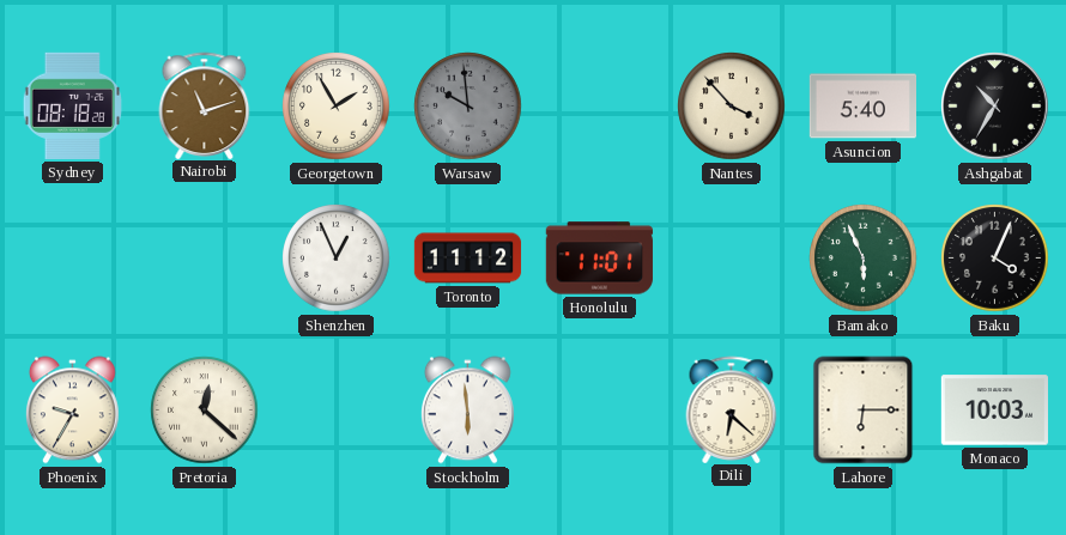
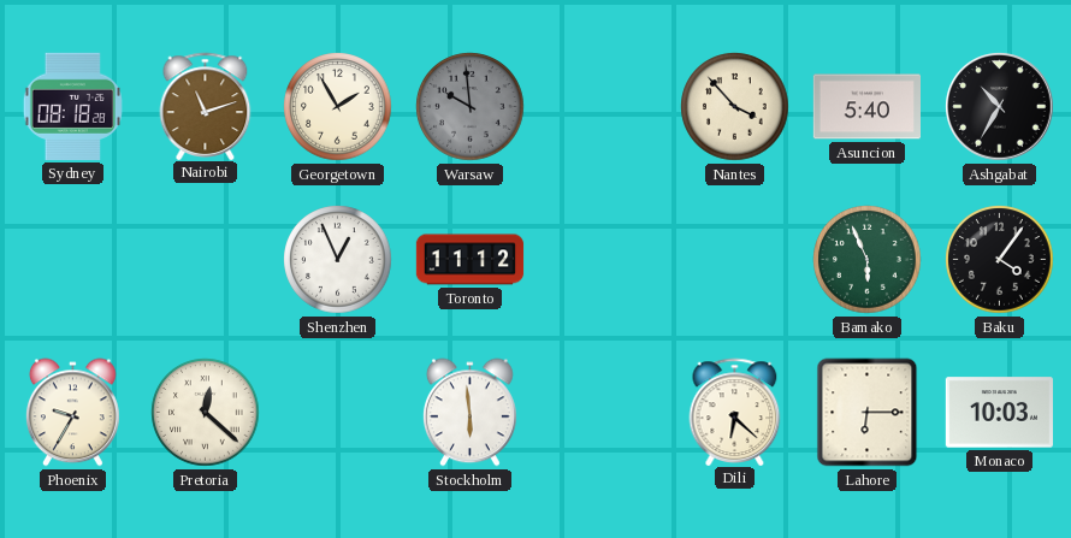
Honolulu: 11:01 -> none (599, 259)
Baku: 4:04 -> 4:06 (1000, 260)
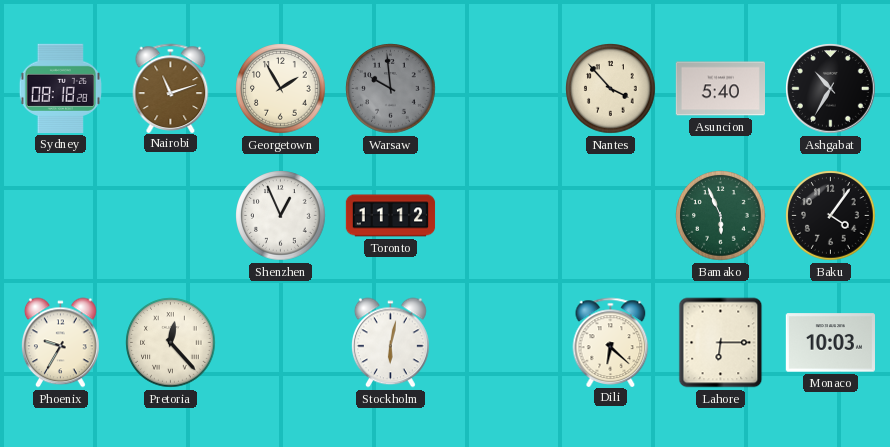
Pretoria: 12:22 -> 12:23 (171, 343)
Stockholm: 5:59 -> 6:02 (390, 343)
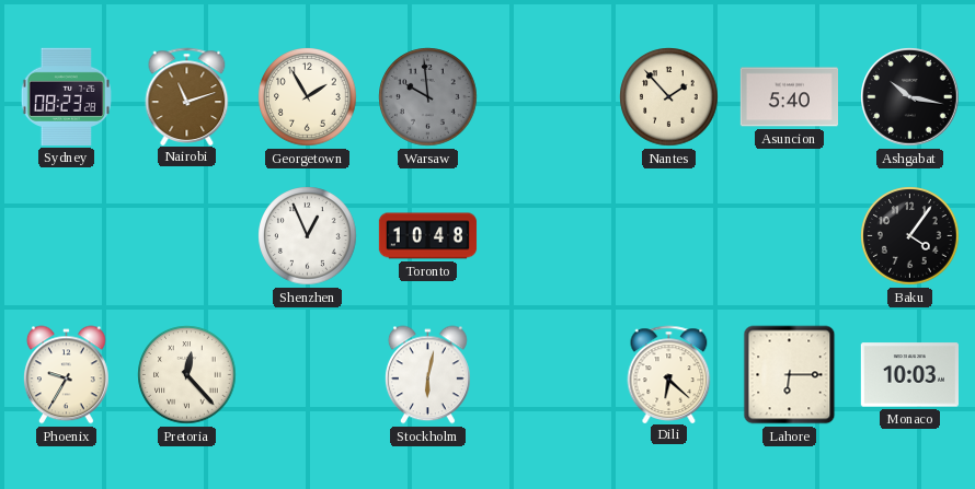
Sydney: 08:18 -> 08:23 (66, 96)
Nantes: 3:53 -> 1:53 (669, 97)
Ashgabat: 10:35 -> 10:17 (910, 97)
Toronto: 11:12 -> 10:48 (428, 236)
Bamako: 5:56 -> none (721, 216)
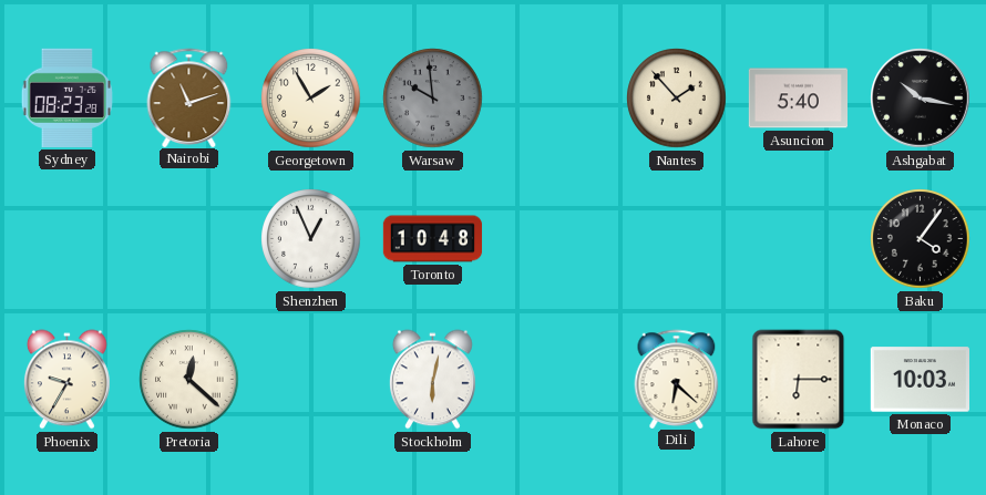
Pretoria: 12:23 -> 12:22 (189, 380)
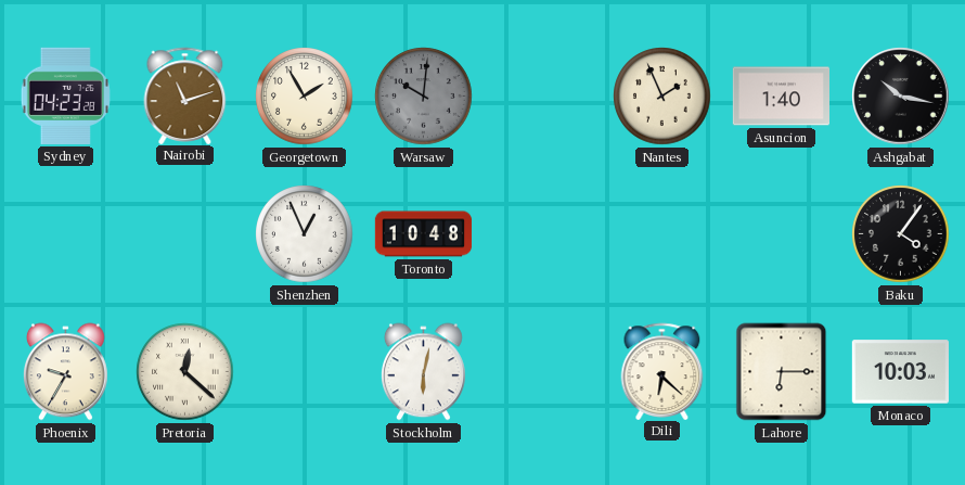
Sydney: 08:23 -> 04:23 (65, 95)
Warsaw: 9:59 -> 10:01 (424, 97)
Nantes: 1:53 -> 1:56 (662, 97)
Asuncion: 5:40 -> 1:40 (781, 97)
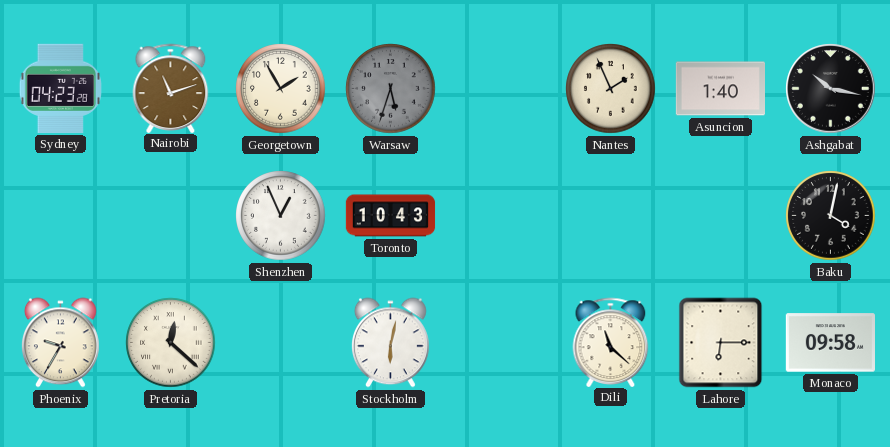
Warsaw: 10:01 -> 5:33 (391, 89)
Toronto: 10:48 -> 10:43 (391, 216)
Baku: 4:06 -> 4:02 (831, 216)
Dili: 6:22 -> 11:22 (611, 342)
Monaco: 10:03 -> 09:58 (830, 343)
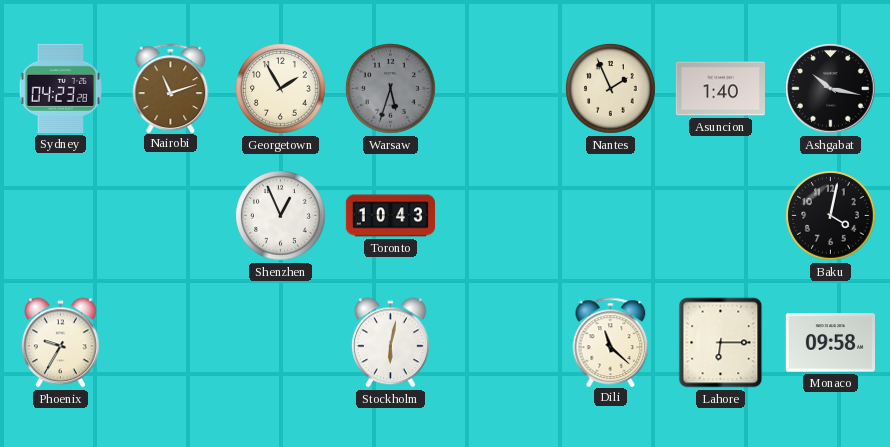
Pretoria: 12:22 -> none (171, 343)
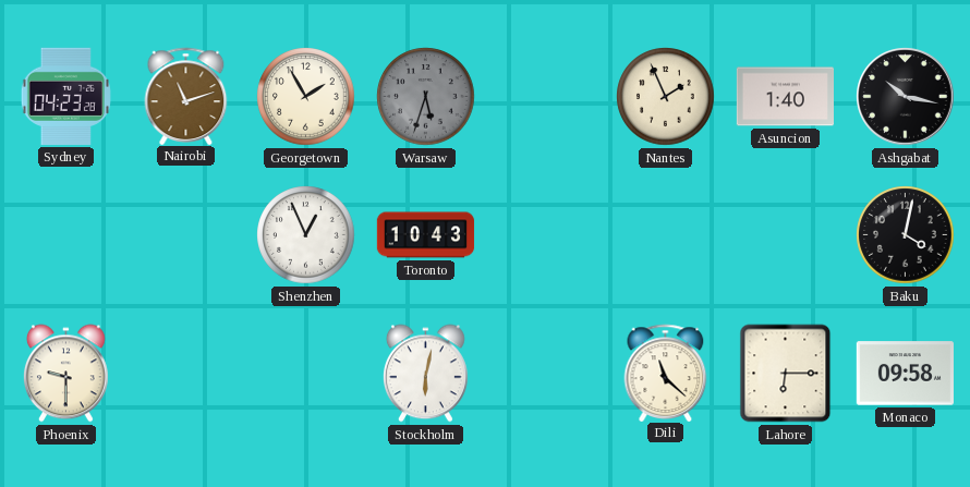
Phoenix: 9:35 -> 9:30 (65, 374)
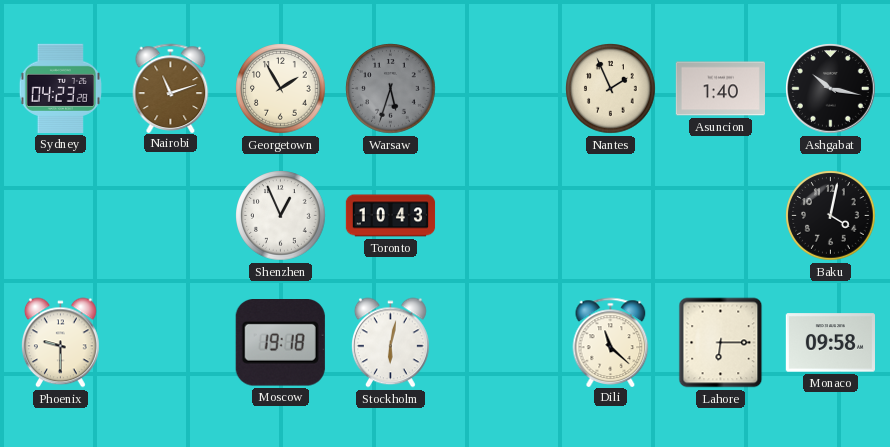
Moscow: none -> 19:18 (280, 343)
